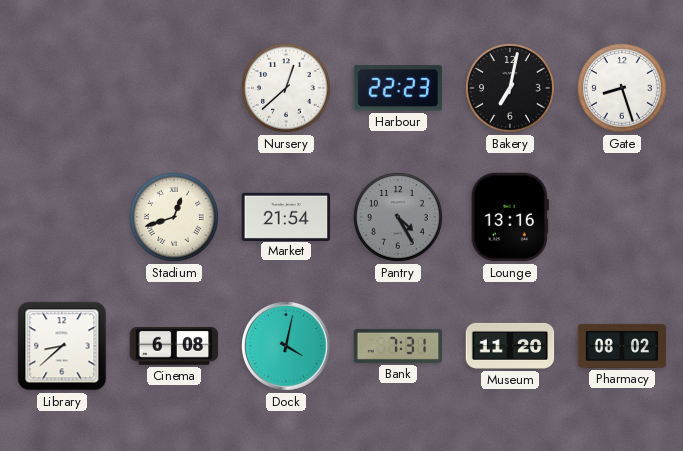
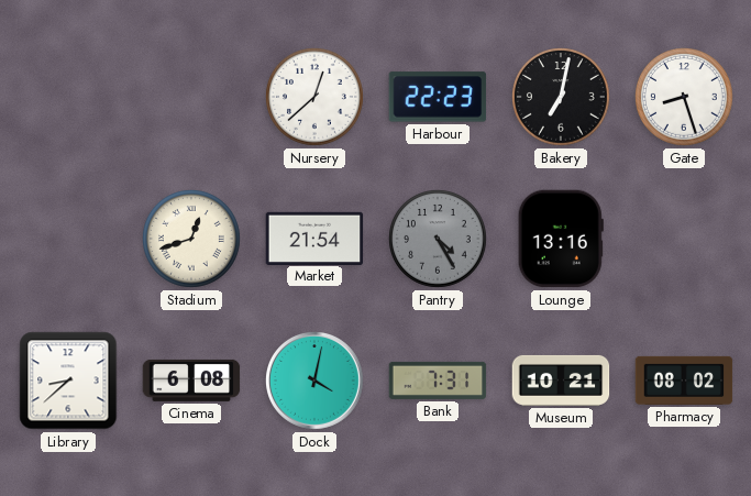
Museum: 11:20 -> 10:21 (561, 381)
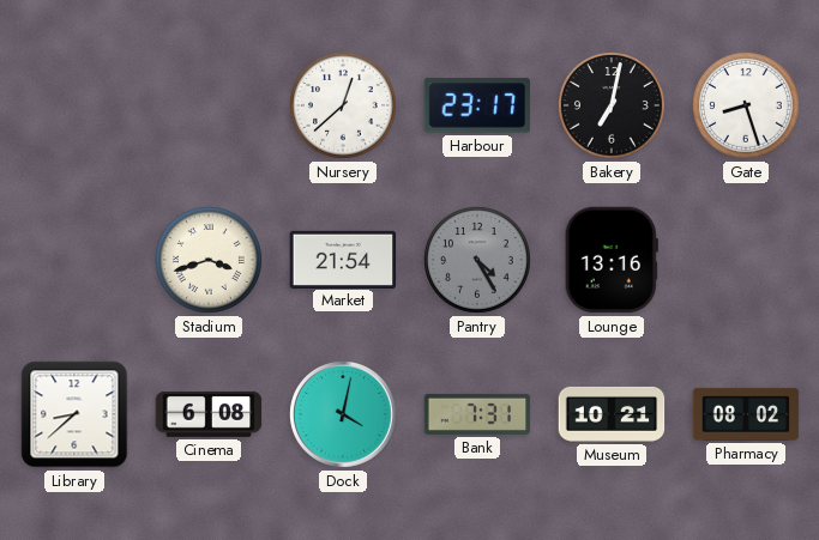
Harbour: 22:23 -> 23:17 (477, 105)
Stadium: 12:42 -> 3:42 (210, 261)
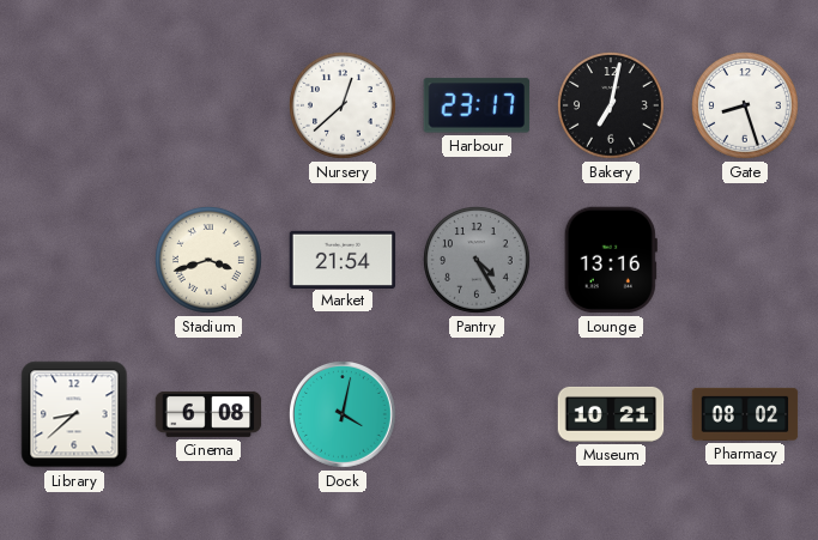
Bank: 7:31 -> none (477, 414)
